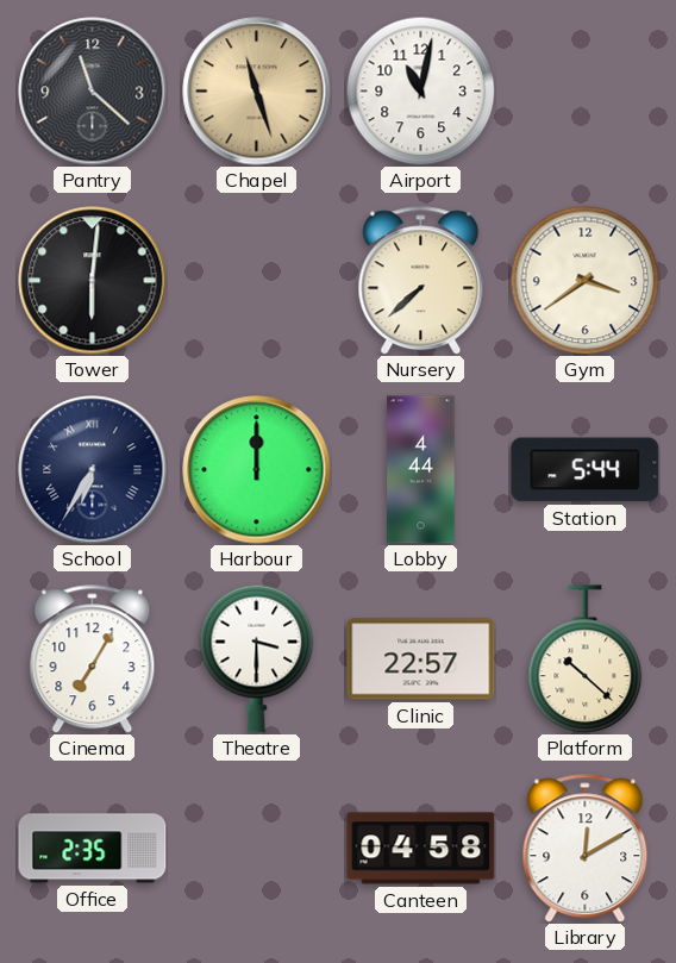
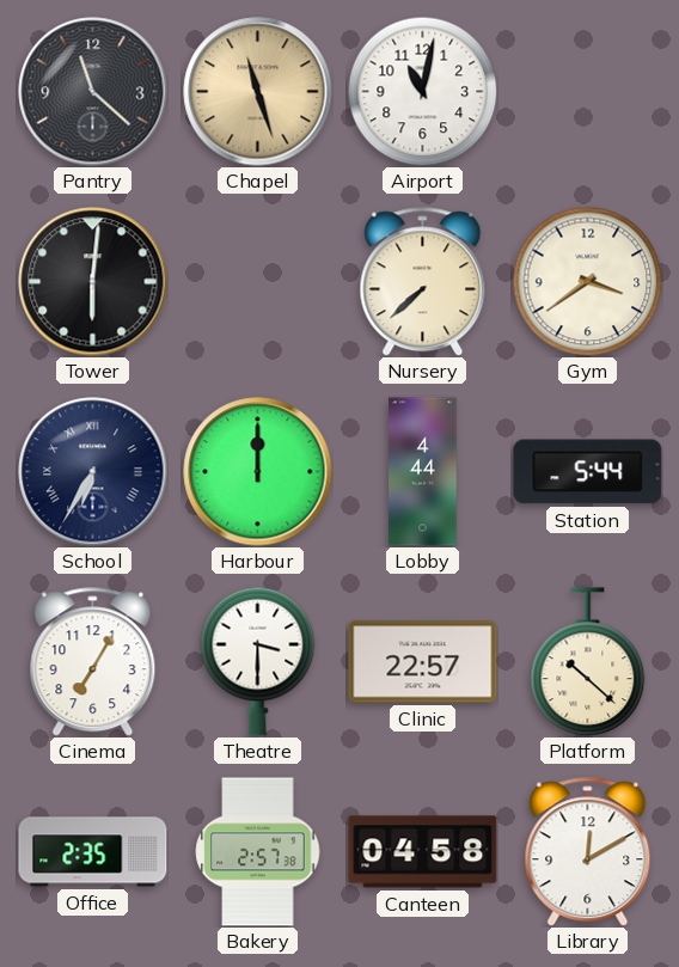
Bakery: none -> 2:57 (258, 852)
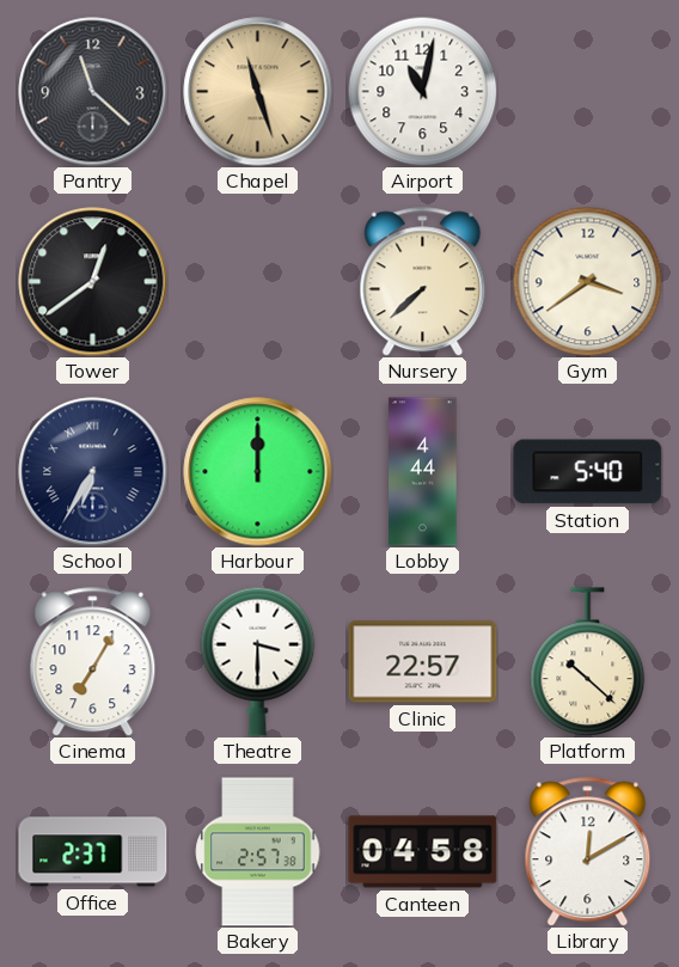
Tower: 6:01 -> 12:39 (93, 282)
Station: 5:44 -> 5:40 (588, 472)
Office: 2:35 -> 2:37 (93, 852)
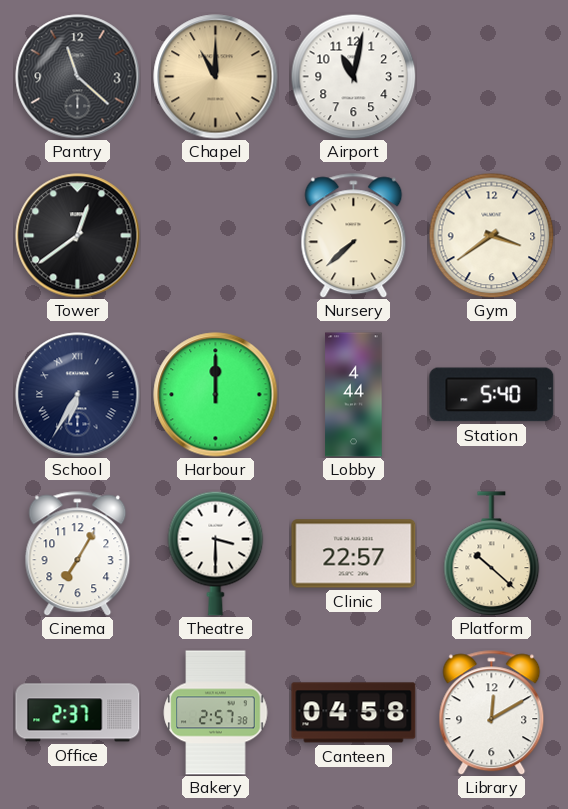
Chapel: 11:27 -> 11:00 (216, 77)
